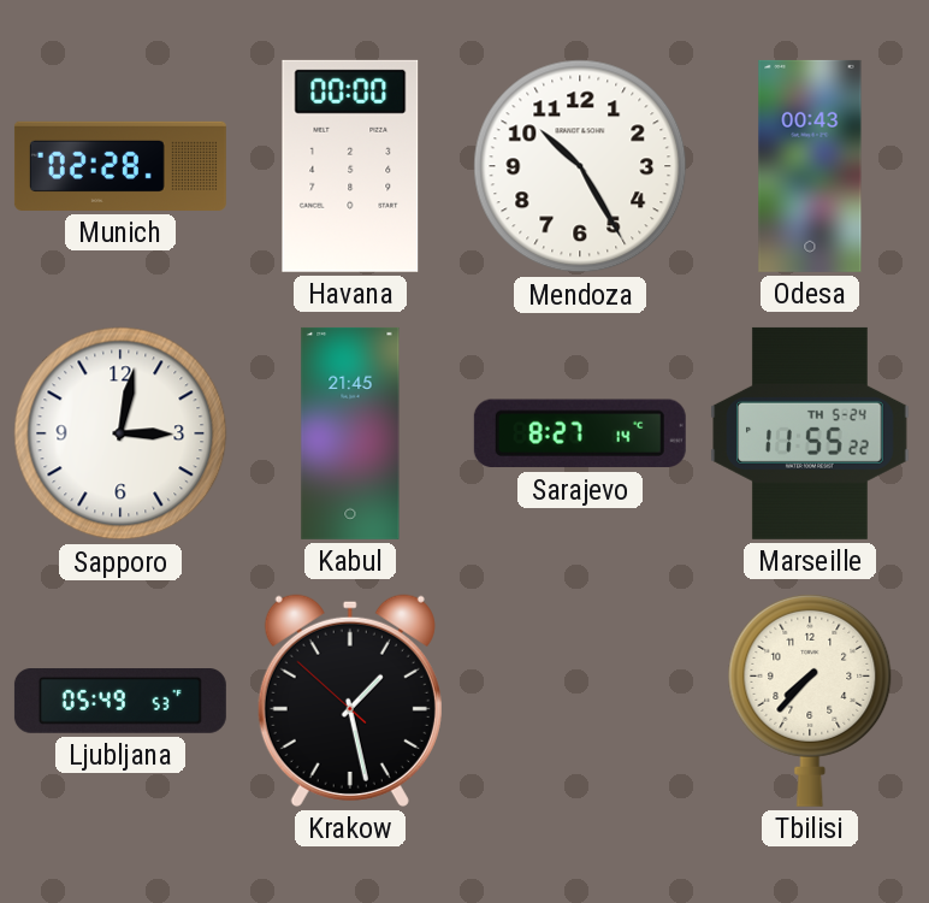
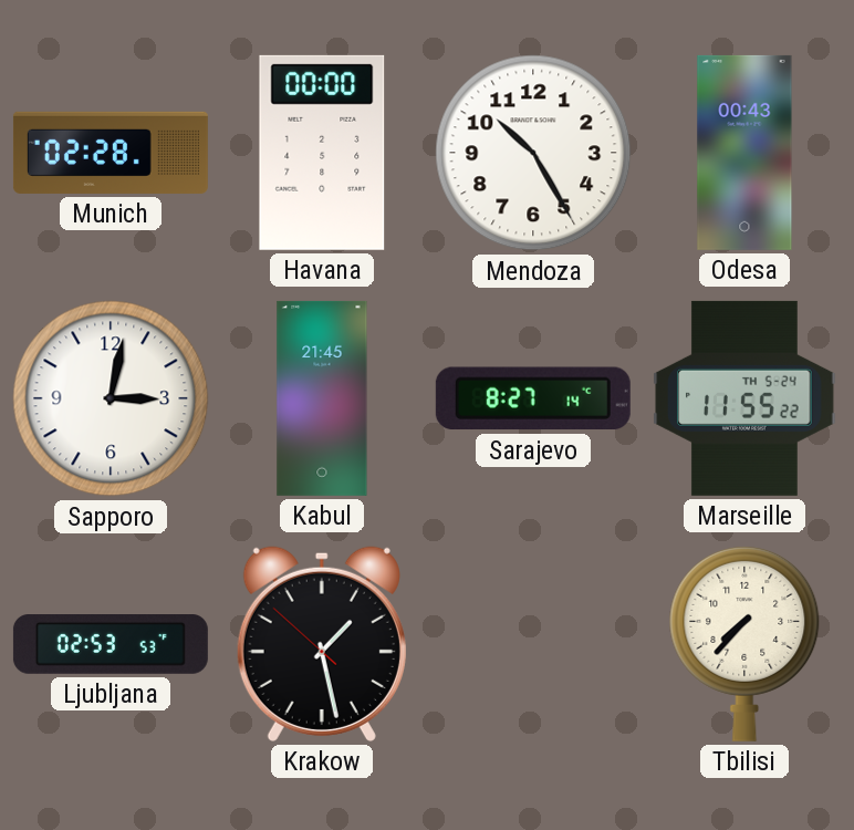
Ljubljana: 05:49 -> 02:53 (111, 645)
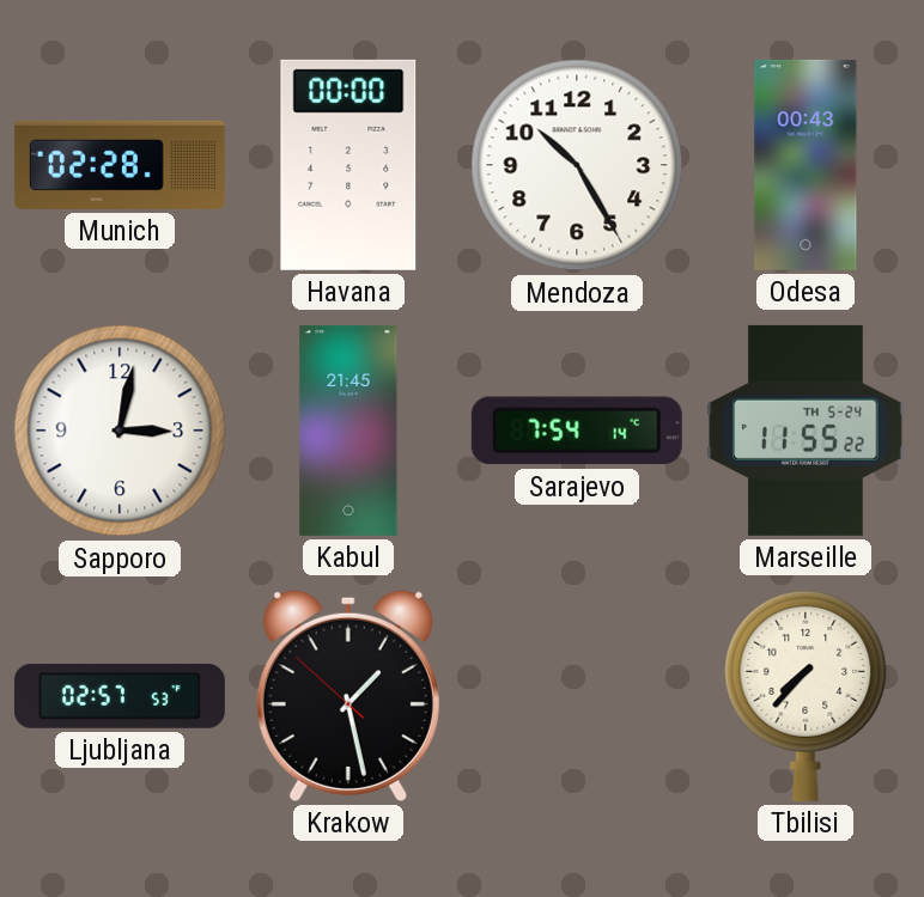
Sarajevo: 8:27 -> 7:54 (577, 431)
Ljubljana: 02:53 -> 02:57 (120, 697)
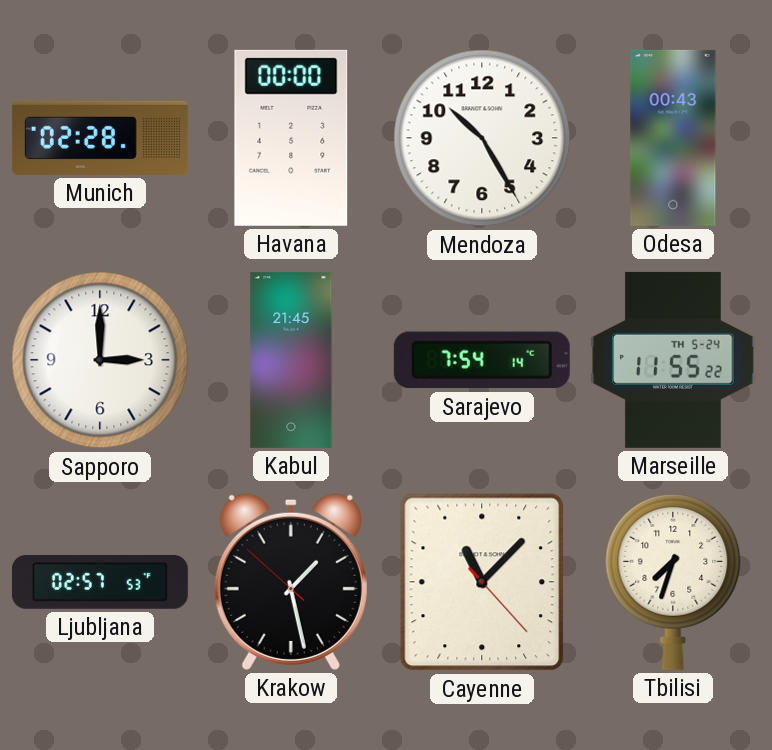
Sapporo: 3:02 -> 3:00 (100, 360)
Cayenne: none -> 11:07 (482, 582)
Tbilisi: 7:37 -> 7:33 (673, 581)
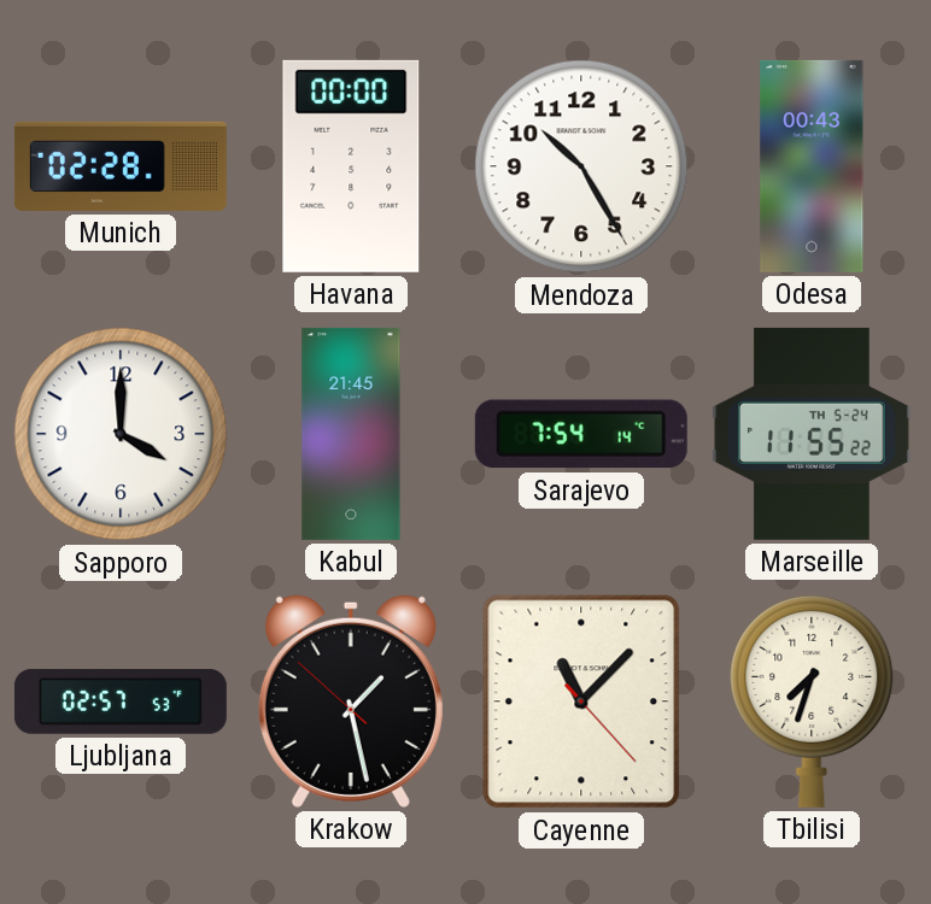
Sapporo: 3:00 -> 4:00 (121, 434)
